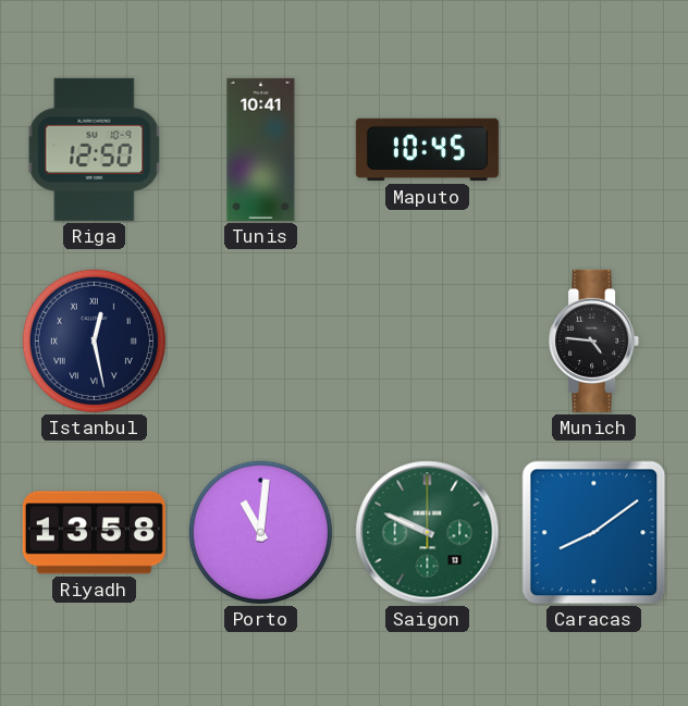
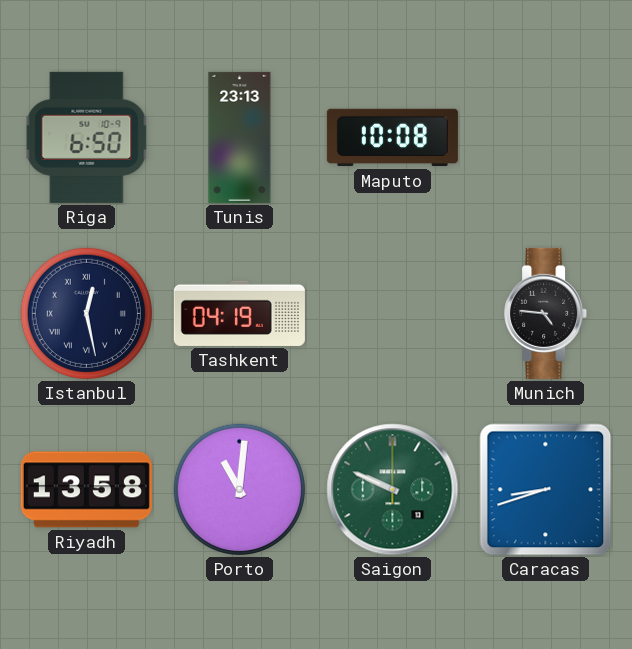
Riga: 12:50 -> 6:50 (87, 137)
Tunis: 10:41 -> 23:13 (240, 137)
Maputo: 10:45 -> 10:08 (392, 138)
Tashkent: none -> 04:19 (239, 313)
Caracas: 8:09 -> 8:42 (546, 490)
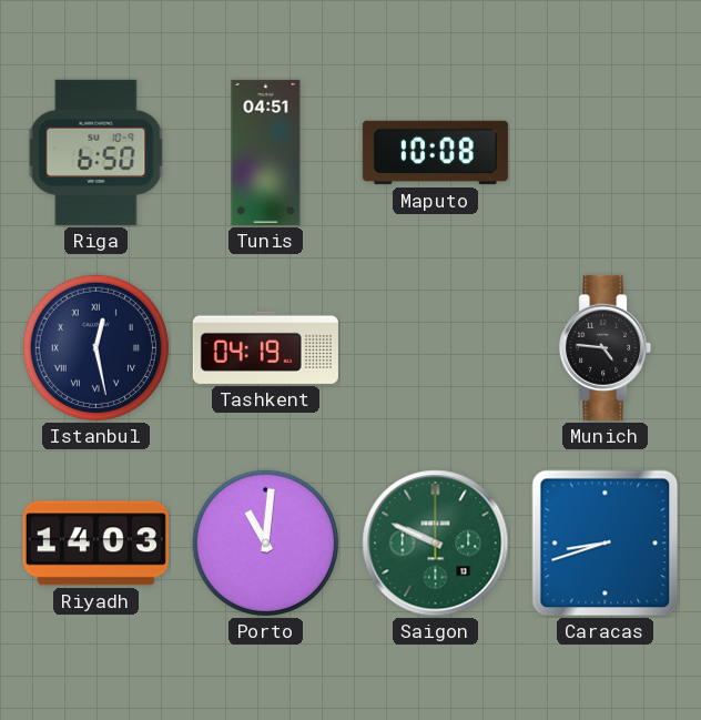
Tunis: 23:13 -> 04:51 (266, 152)
Riyadh: 13:58 -> 14:03 (95, 544)
